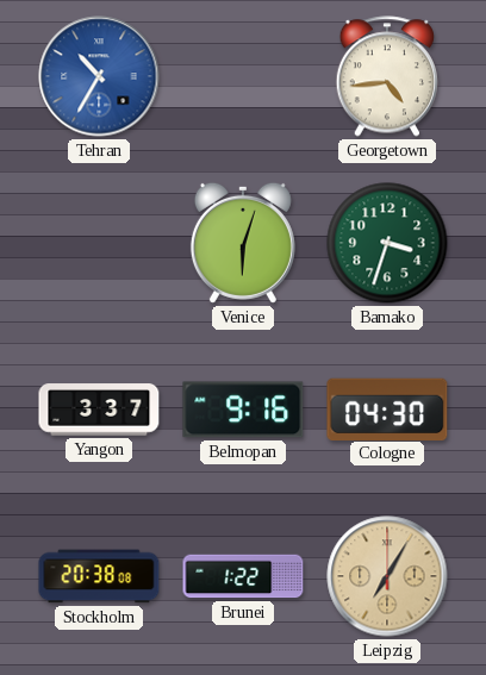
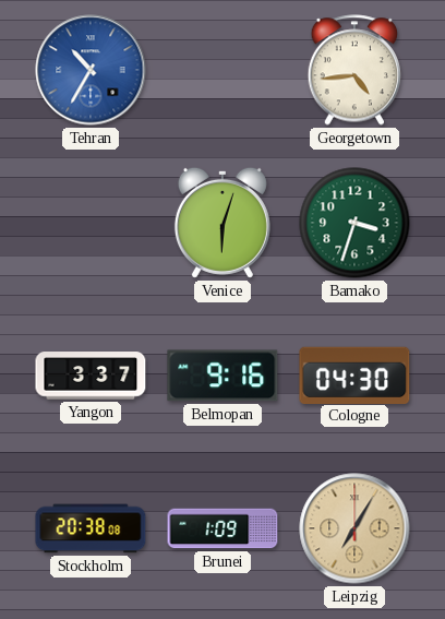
Brunei: 1:22 -> 1:09 (222, 528)
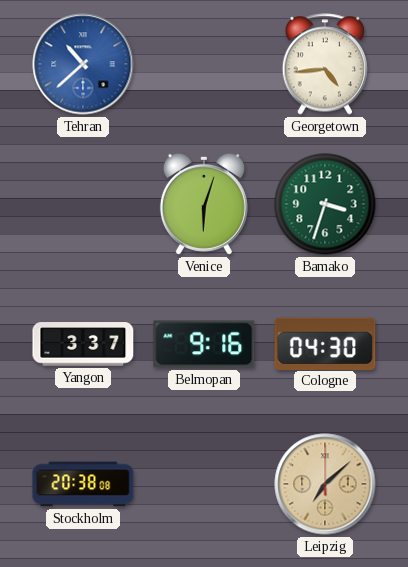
Tehran: 10:35 -> 10:38 (83, 64)
Brunei: 1:09 -> none (222, 528)
Leipzig: 7:05 -> 7:08 (325, 484)
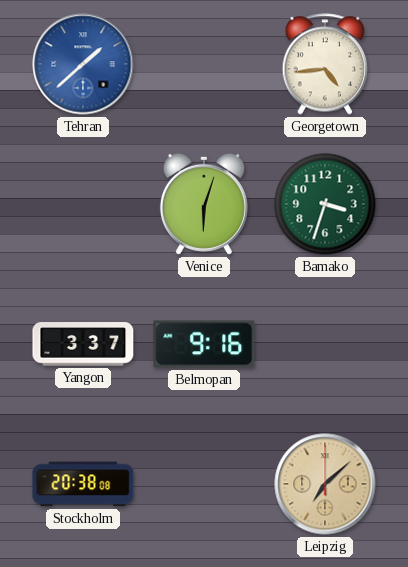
Tehran: 10:38 -> 1:38 (83, 64)
Cologne: 04:30 -> none (325, 343)
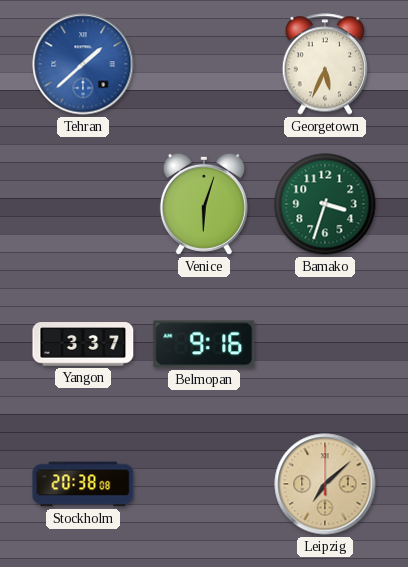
Georgetown: 4:44 -> 5:34 (325, 64)
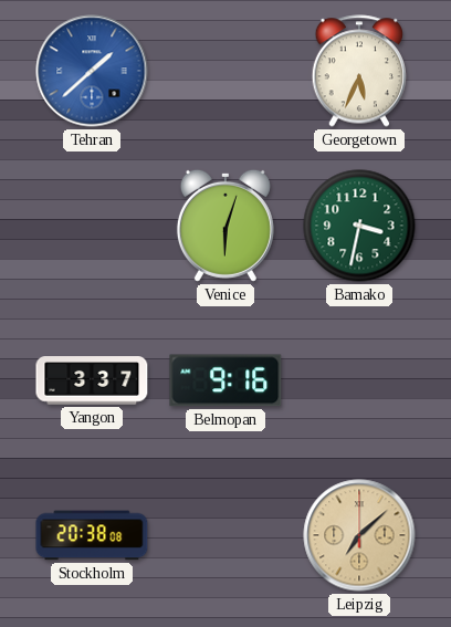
Bamako: 3:33 -> 3:32 (359, 226)
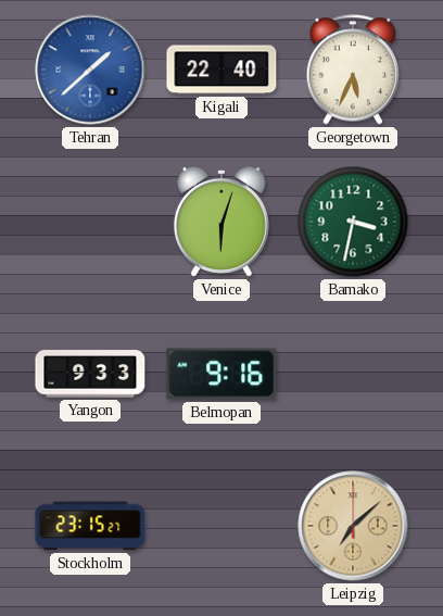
Kigali: none -> 22:40 (221, 70)
Yangon: 3:37 -> 9:33 (90, 374)
Stockholm: 20:38 -> 23:15 (90, 526)
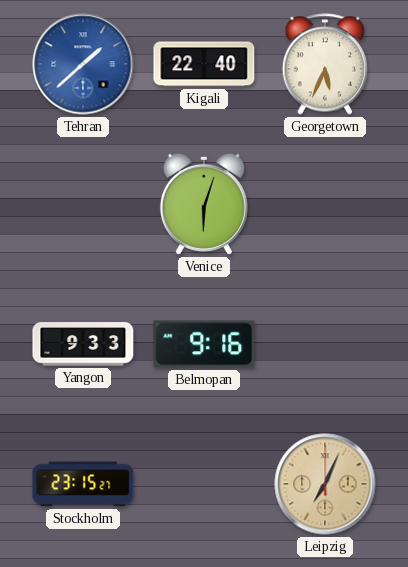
Bamako: 3:32 -> none (353, 222)
Leipzig: 7:08 -> 7:04 (325, 484)
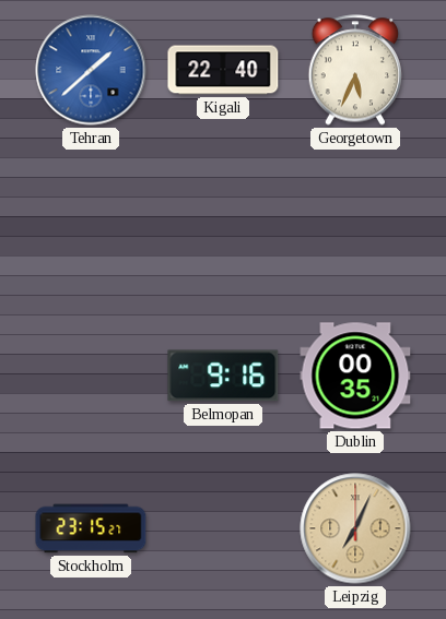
Venice: 6:03 -> none (204, 204)
Yangon: 9:33 -> none (83, 344)
Dublin: none -> 00:35 (355, 376)
